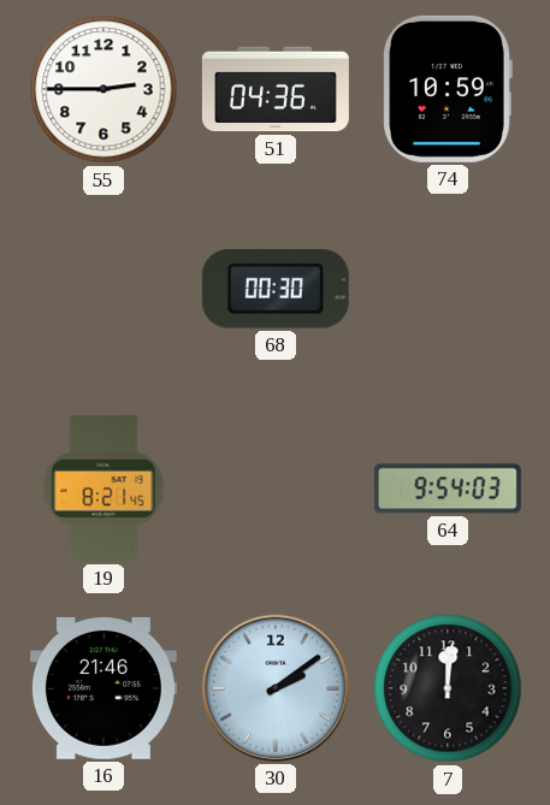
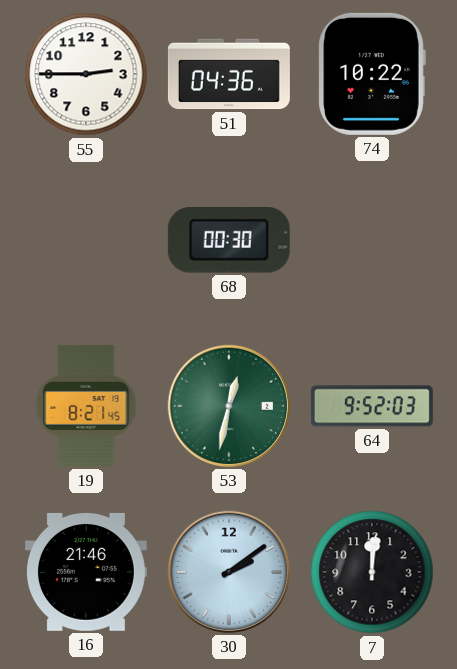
74: 10:59 -> 10:22 (372, 74)
53: none -> 12:32 (229, 406)
64: 9:54 -> 9:52 (372, 406)
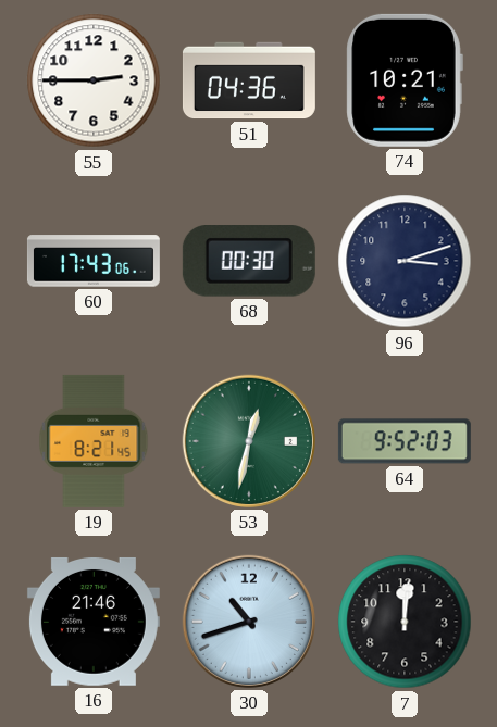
74: 10:22 -> 10:21 (405, 80)
60: none -> 17:43 (94, 261)
96: none -> 3:12 (405, 261)
30: 2:09 -> 10:42 (249, 622)
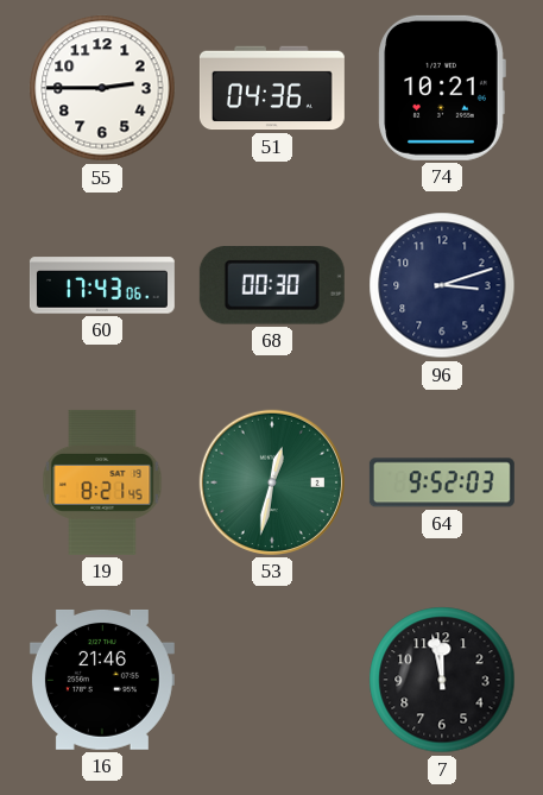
30: 10:42 -> none (249, 622)
7: 12:01 -> 11:58 (442, 680)
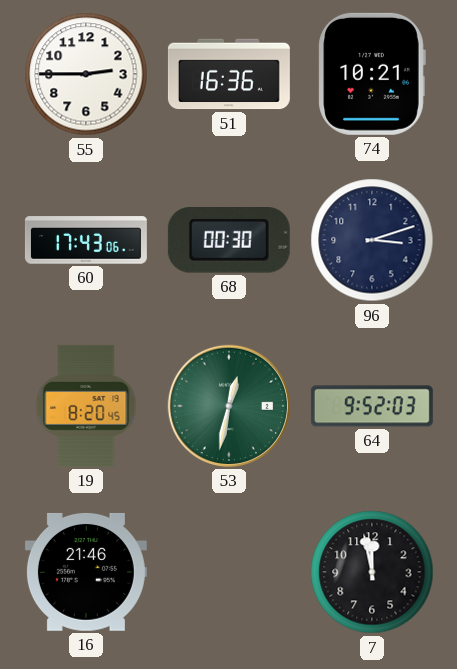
51: 04:36 -> 16:36 (229, 74)
19: 8:21 -> 8:20 (86, 406)
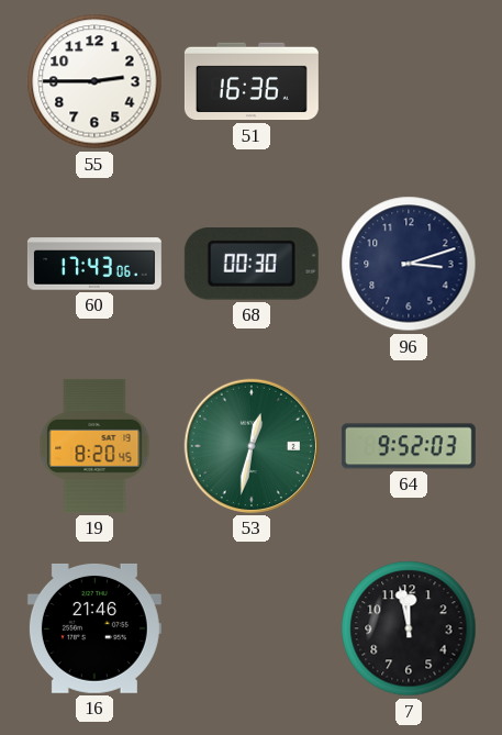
74: 10:21 -> none (372, 74)
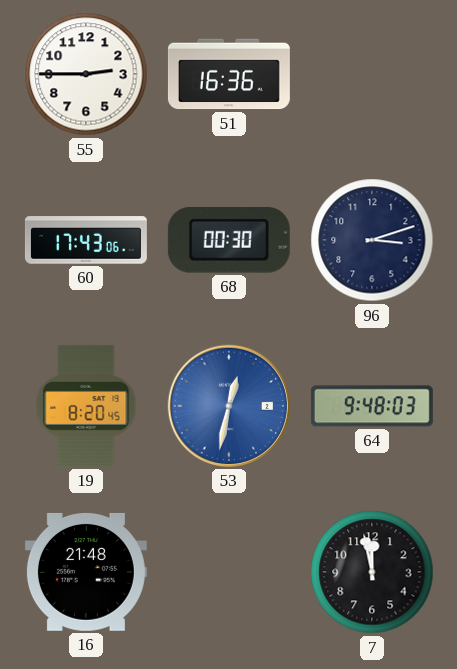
53 dial: green -> blue (229, 406)
64: 9:52 -> 9:48 (372, 406)
16: 21:46 -> 21:48 (86, 572)
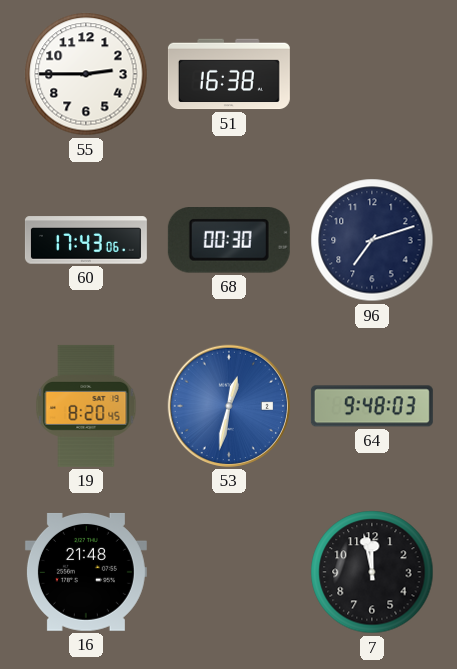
51: 16:36 -> 16:38 (229, 74)
96: 3:12 -> 7:12 (372, 240)
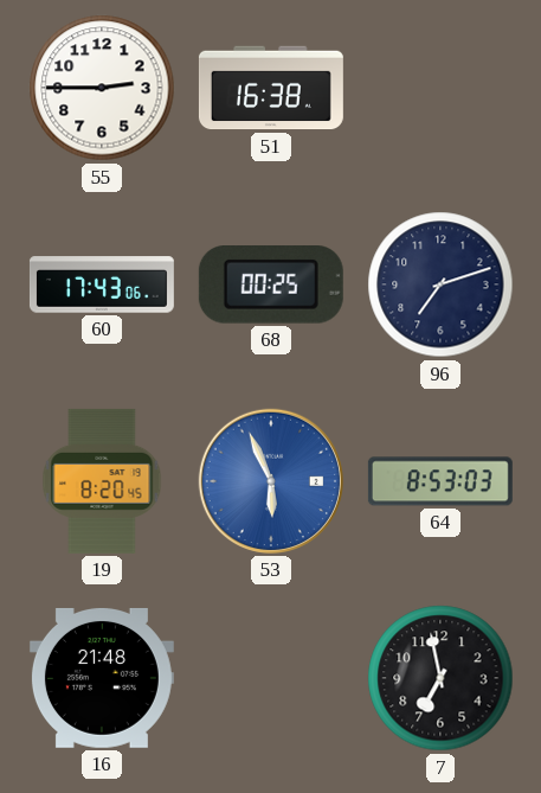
68: 00:30 -> 00:25 (271, 286)
53: 12:32 -> 5:56 (271, 481)
64: 9:48 -> 8:53 (440, 481)
7: 11:58 -> 6:58 (440, 678)
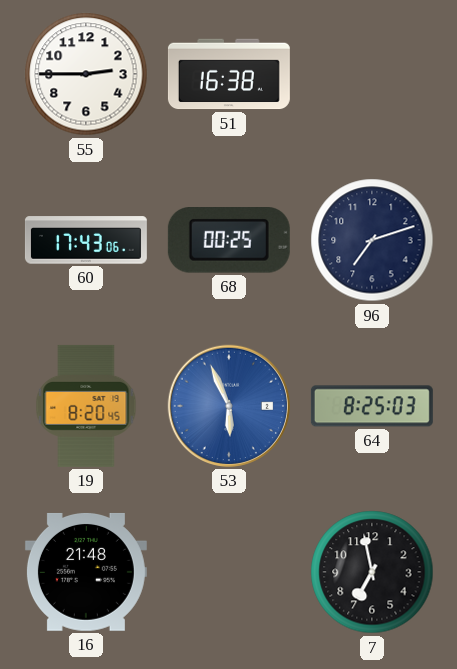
64: 8:53 -> 8:25 (372, 406)
